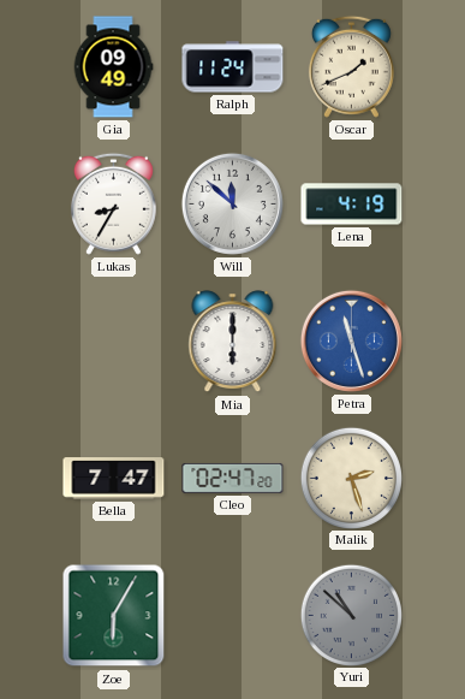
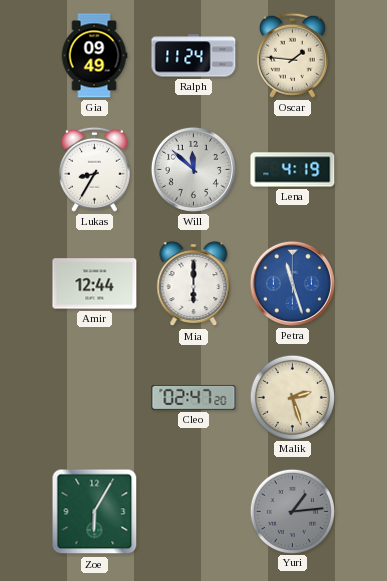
Oscar: 1:41 -> 1:46 (292, 55)
Amir: none -> 12:44 (95, 284)
Bella: 7:47 -> none (114, 479)
Yuri: 10:52 -> 1:14 (292, 511)
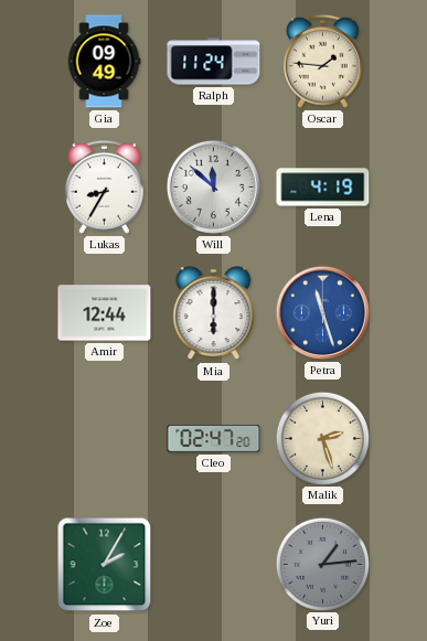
Zoe: 6:05 -> 2:05 (105, 565)
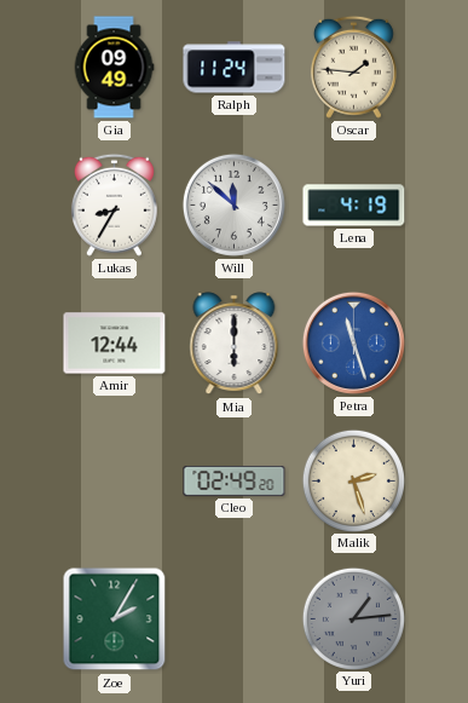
Cleo: 02:47 -> 02:49 (235, 480)
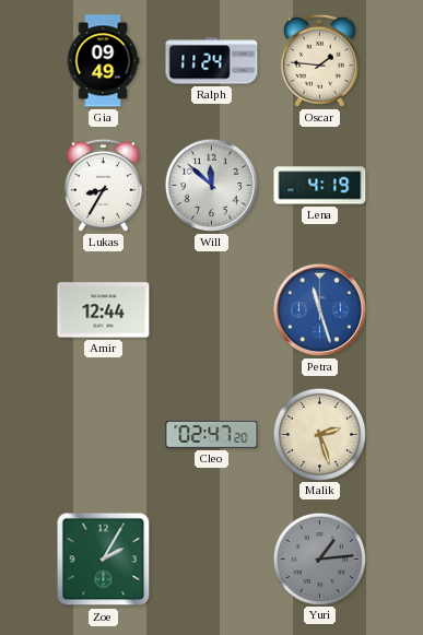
Mia: 6:00 -> none (235, 344)
Cleo: 02:49 -> 02:47 (212, 434)
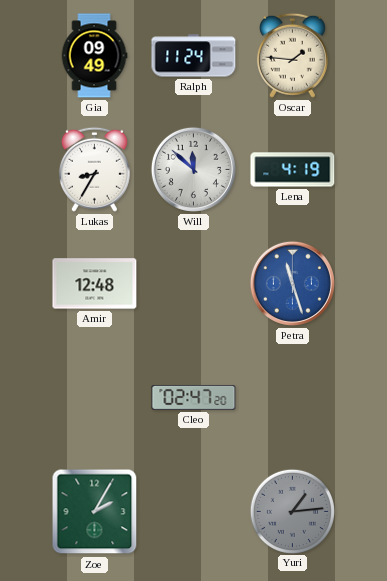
Amir: 12:44 -> 12:48 (95, 284)
Malik: 2:27 -> none (319, 434)
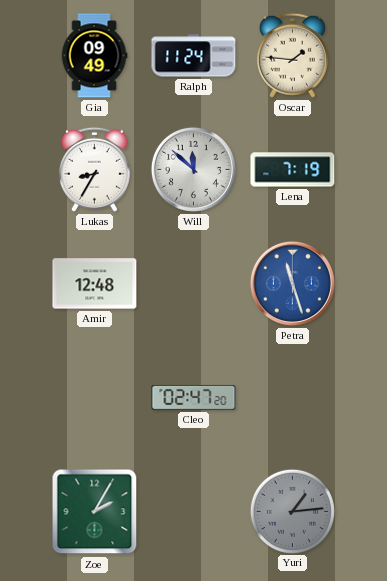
Lena: 4:19 -> 7:19 (293, 170)
